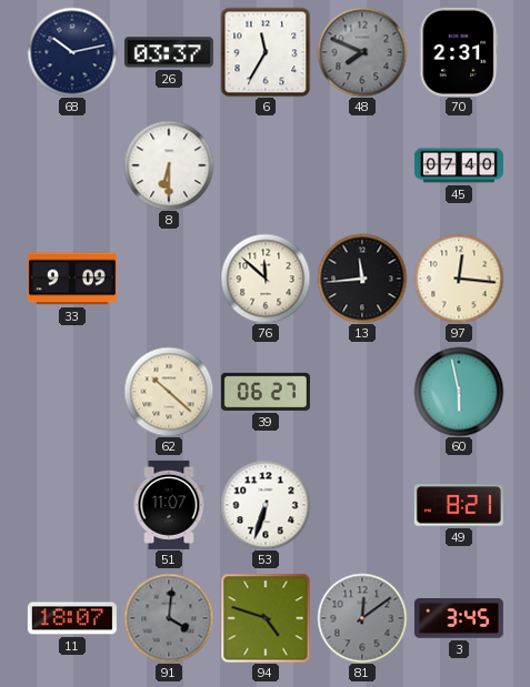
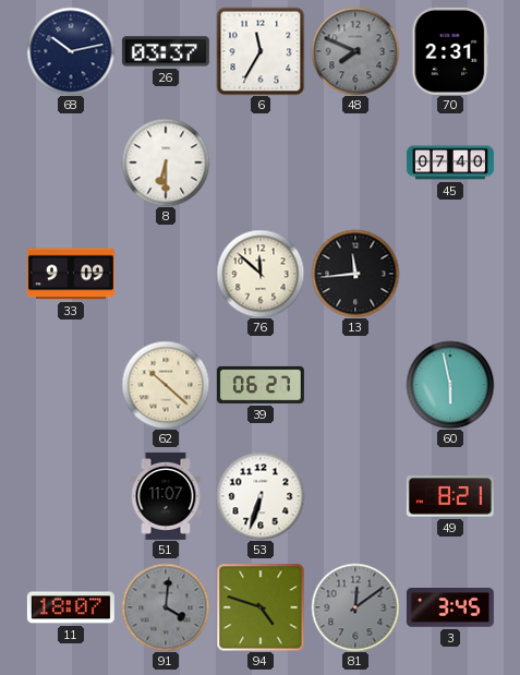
97: 12:16 -> none (459, 279)
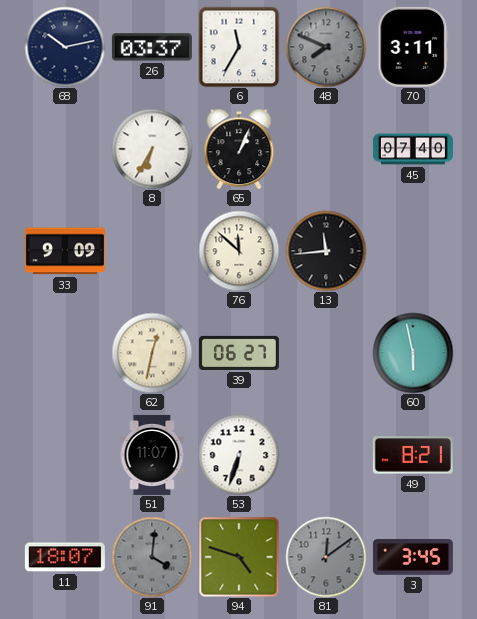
70: 2:31 -> 3:11 (413, 47)
8: 6:30 -> 6:35 (152, 149)
65: none -> 1:04 (239, 149)
62: 10:22 -> 12:32 (152, 353)
